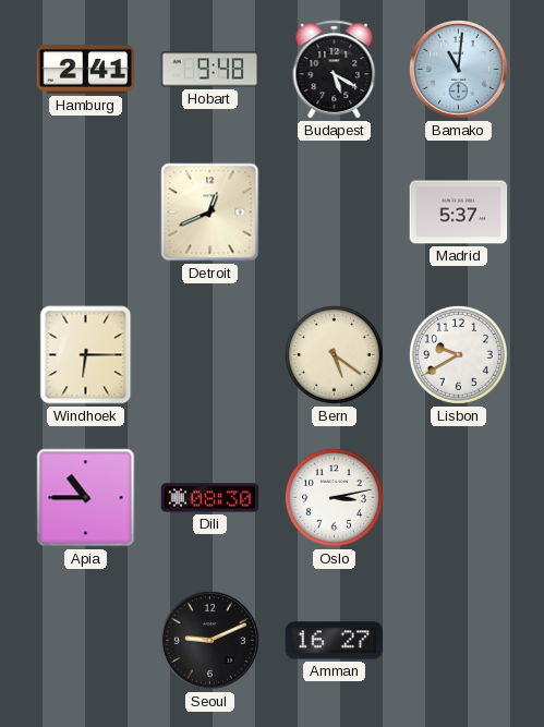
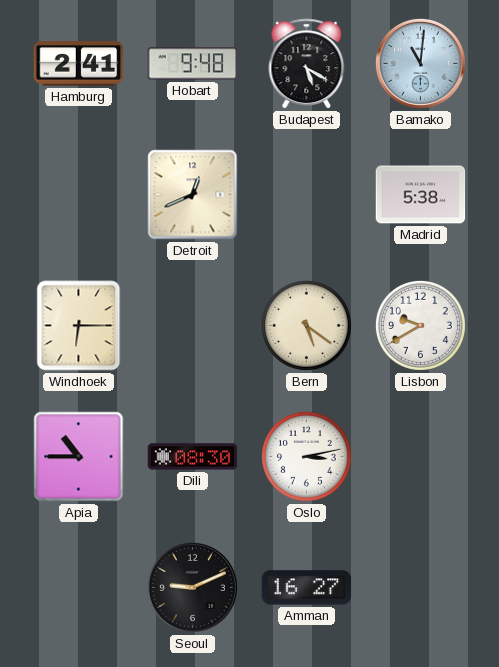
Madrid: 5:37 -> 5:38 (421, 195)
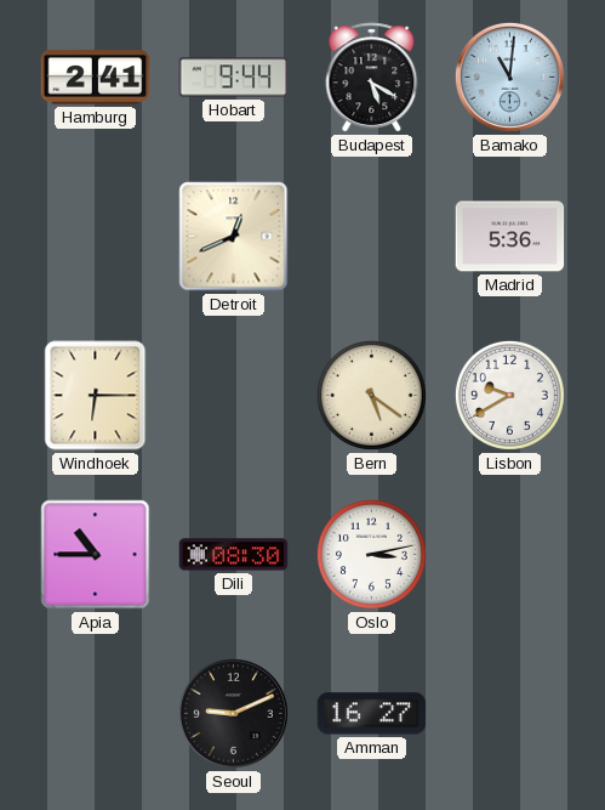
Hobart: 9:48 -> 9:44 (234, 78)
Madrid: 5:38 -> 5:36 (510, 237)
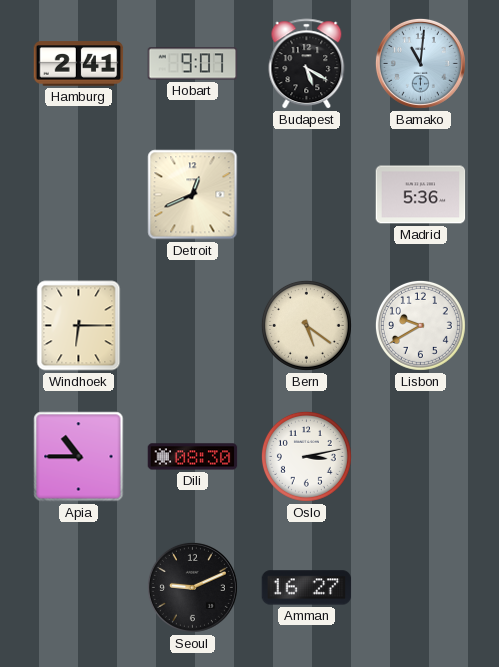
Hobart: 9:44 -> 9:07 (193, 64)
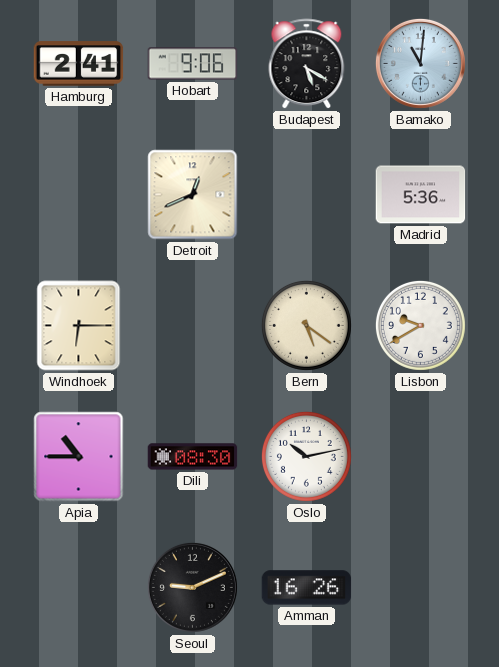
Hobart: 9:07 -> 9:06 (193, 64)
Oslo: 3:13 -> 10:13 (306, 456)
Amman: 16:27 -> 16:26 (307, 588)
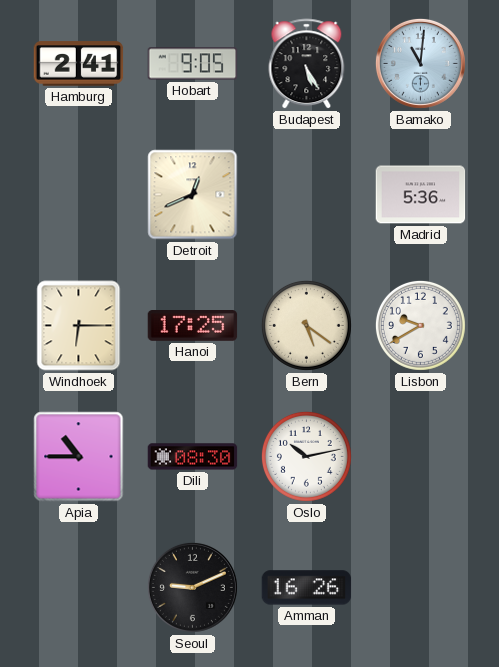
Hobart: 9:06 -> 9:05 (193, 64)
Budapest: 5:20 -> 5:25 (307, 64)
Hanoi: none -> 17:25 (193, 326)
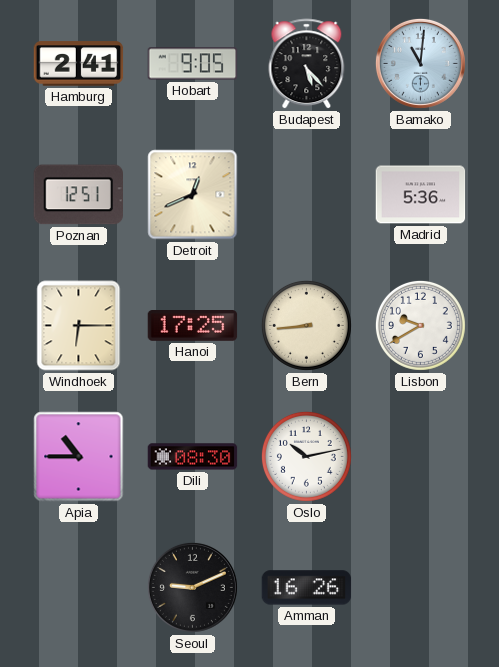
Budapest: 5:25 -> 5:23 (307, 64)
Poznan: none -> 12:51 (79, 195)
Bern: 5:21 -> 8:44 (306, 325)
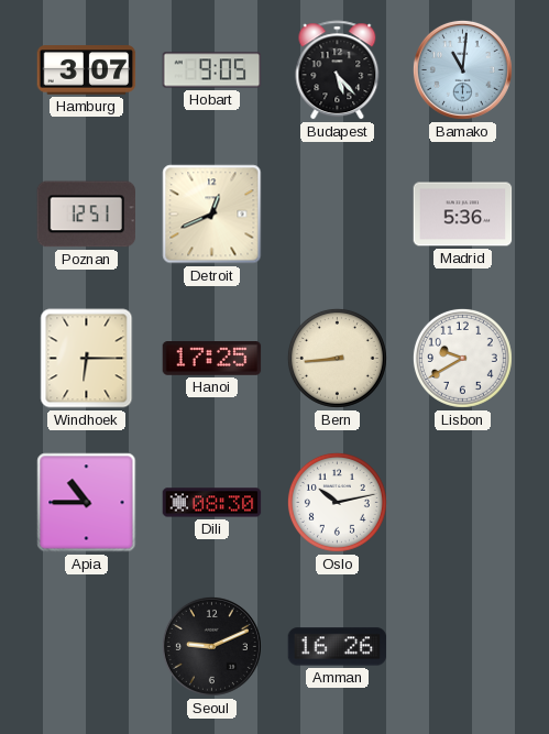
Hamburg: 2:41 -> 3:07 (87, 70)
